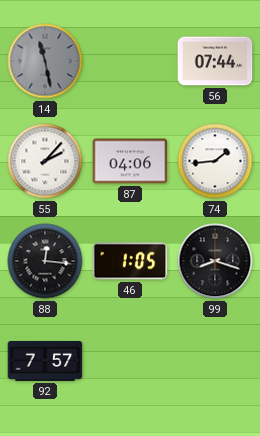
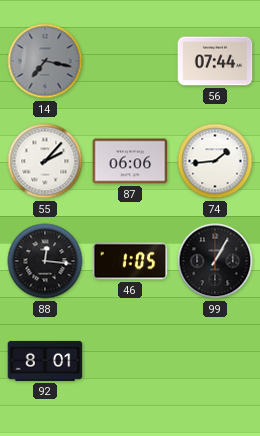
14: 11:28 -> 7:17 (45, 61)
87: 04:06 -> 06:06 (130, 161)
99: 8:18 -> 1:05 (215, 261)
92: 7:57 -> 8:01 (45, 361)
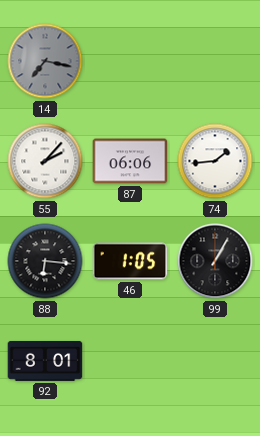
56: 07:44 -> none (215, 61)
88: 12:16 -> 6:16 (45, 261)
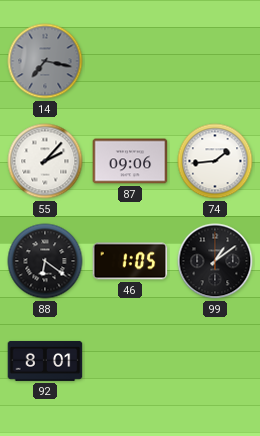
87: 06:06 -> 09:06 (130, 161)
88: 6:16 -> 6:21 (45, 261)
99: 1:05 -> 1:09 (215, 261)
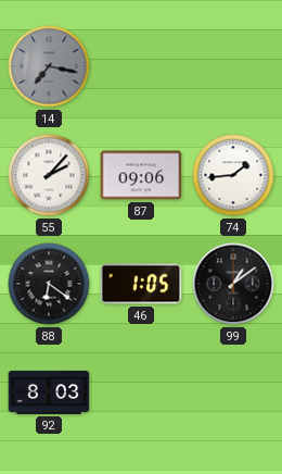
92: 8:01 -> 8:03 (49, 392)
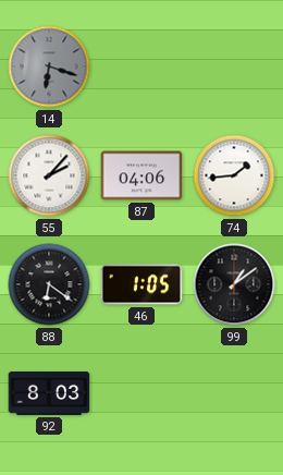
14: 7:17 -> 6:18 (49, 66)
87: 09:06 -> 04:06 (141, 175)
